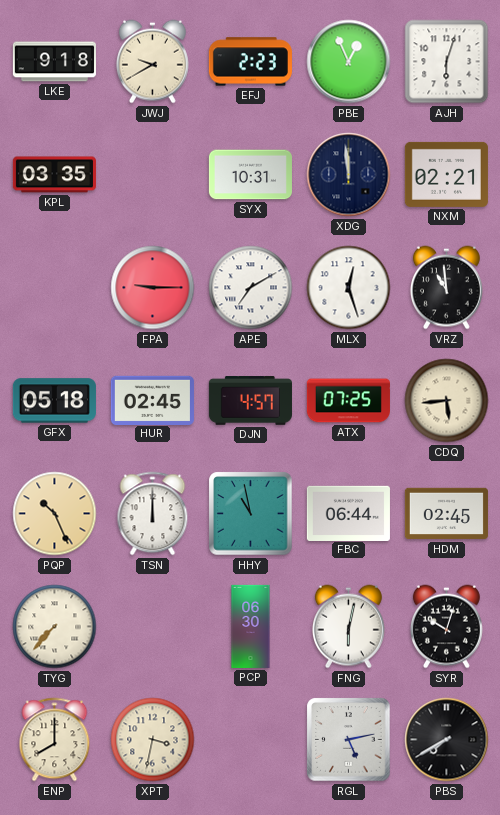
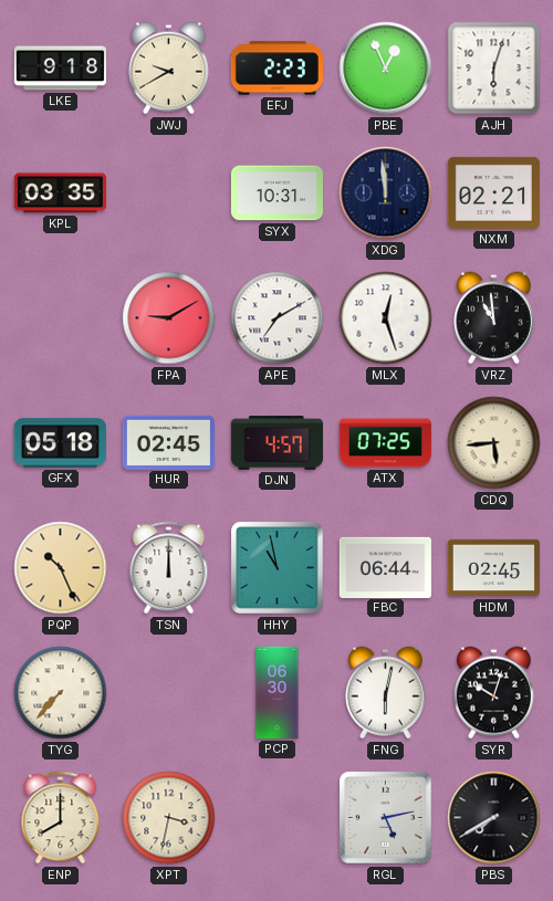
FPA: 9:15 -> 9:10 (169, 318)
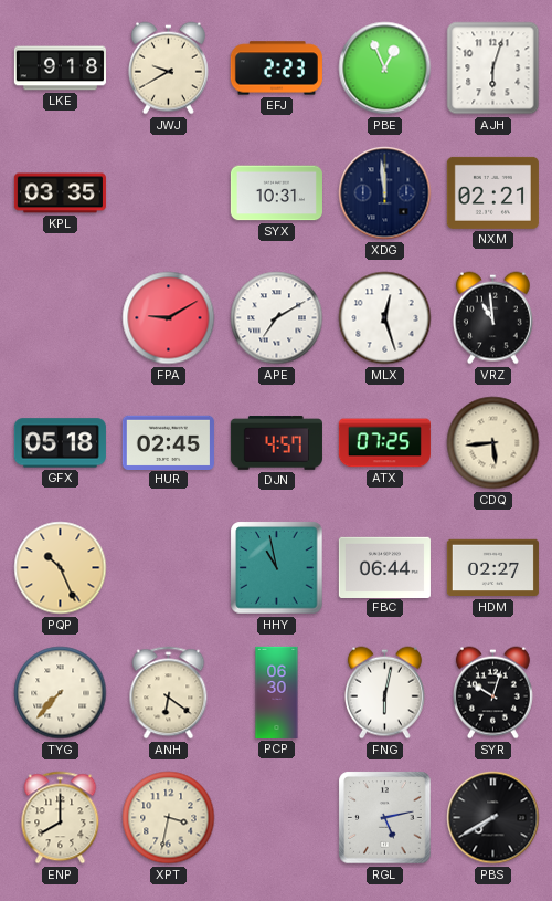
TSN: 12:00 -> none (169, 568)
HDM: 02:45 -> 02:27 (492, 568)
ANH: none -> 6:21 (169, 693)
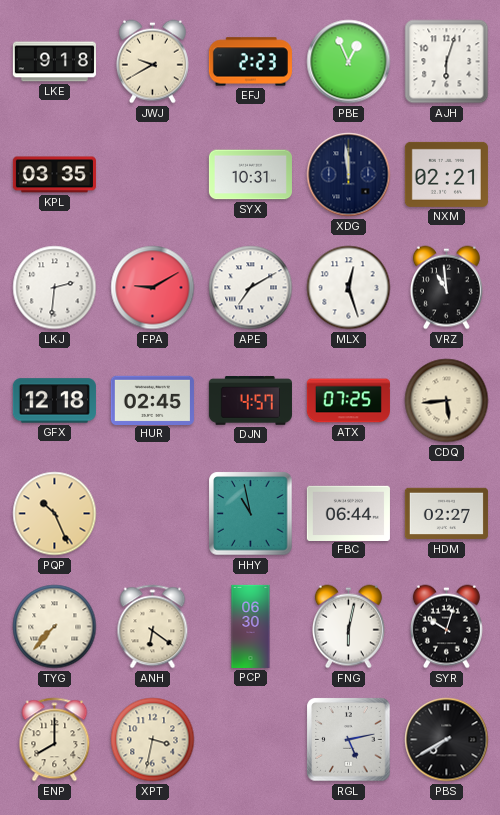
LKJ: none -> 2:31 (55, 288)
GFX: 05:18 -> 12:18 (54, 401)
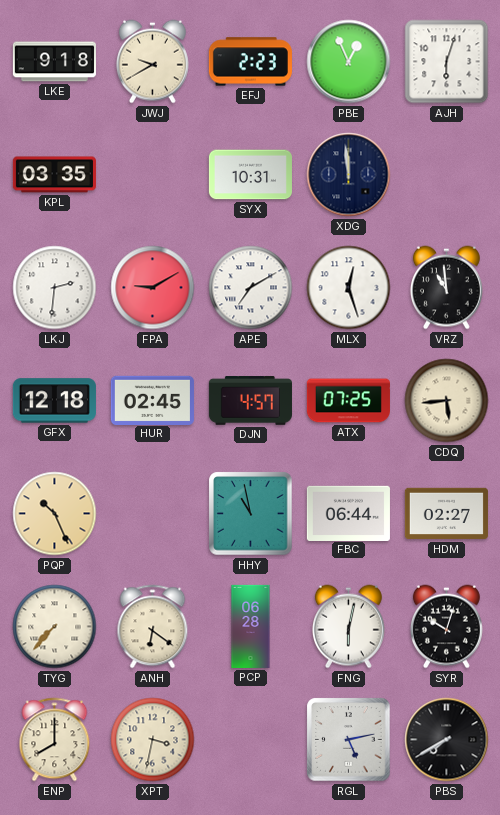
NXM: 02:21 -> none (446, 174)
PCP: 06:30 -> 06:28 (251, 626)
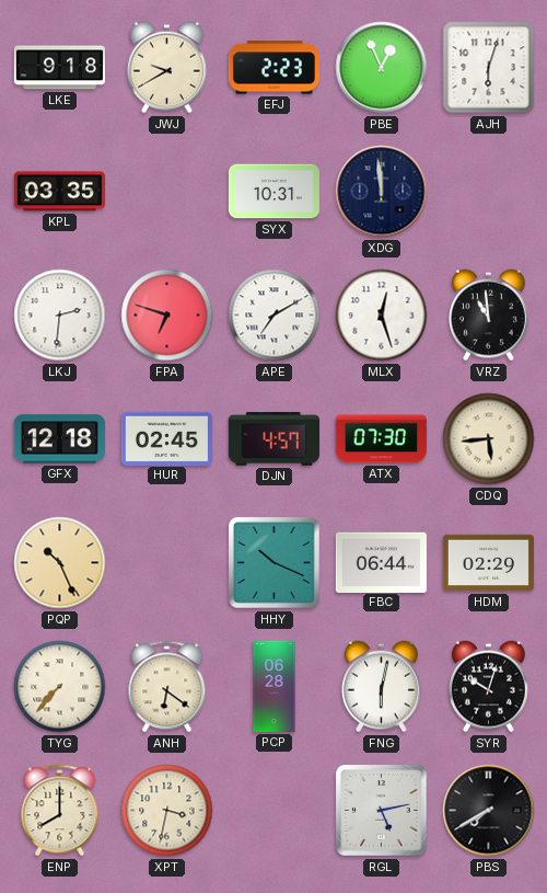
FPA: 9:10 -> 6:48 (167, 316)
ATX: 07:25 -> 07:30 (381, 439)
HHY: 10:58 -> 10:19 (275, 563)
HDM: 02:27 -> 02:29 (488, 563)
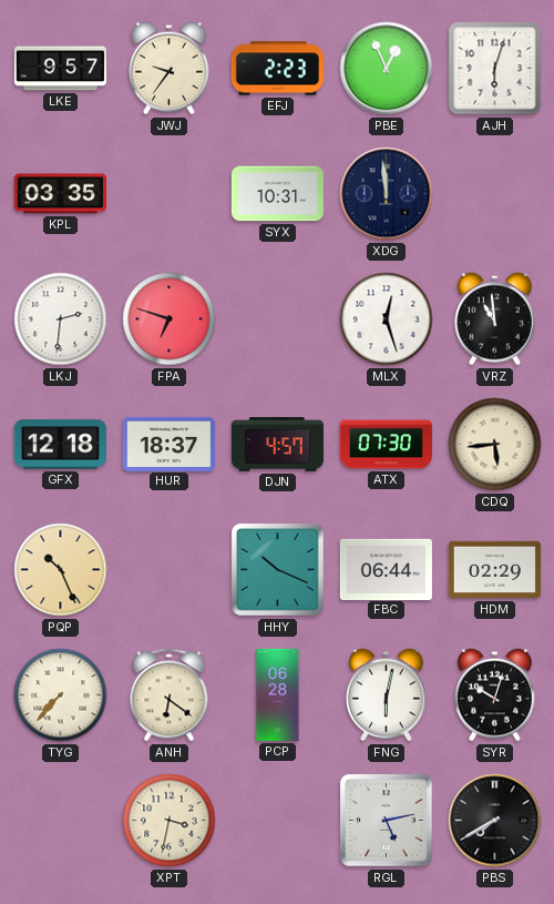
LKE: 9:18 -> 9:57 (60, 69)
JWJ: 9:40 -> 9:36 (168, 69)
APE: 7:10 -> none (275, 316)
HUR: 02:45 -> 18:37 (168, 444)
ENP: 8:00 -> none (60, 811)
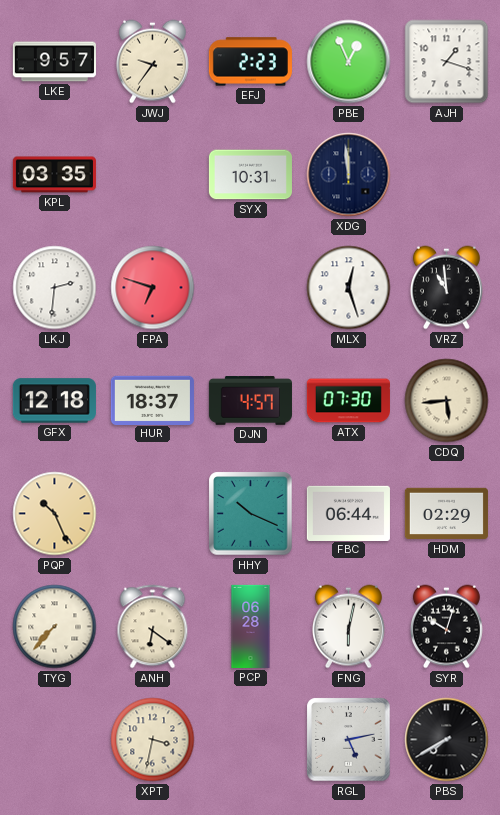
AJH: 6:03 -> 1:18 (447, 62)
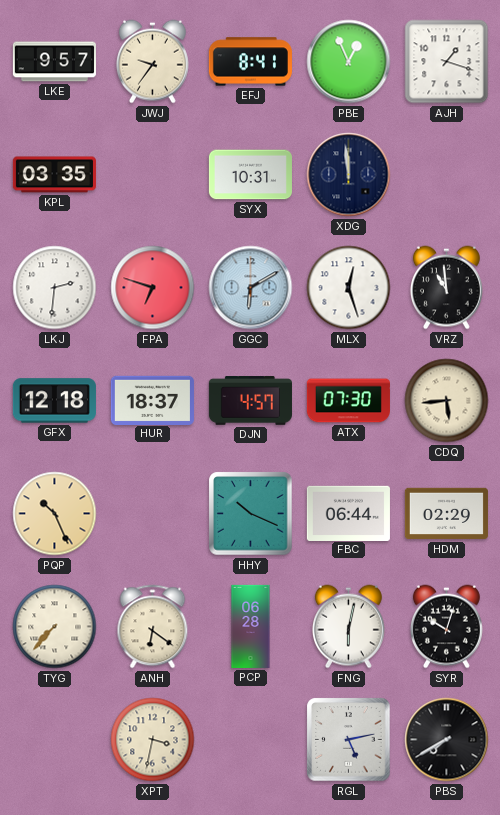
EFJ: 2:23 -> 8:41 (250, 62)
GGC: none -> 6:10 (251, 288)
